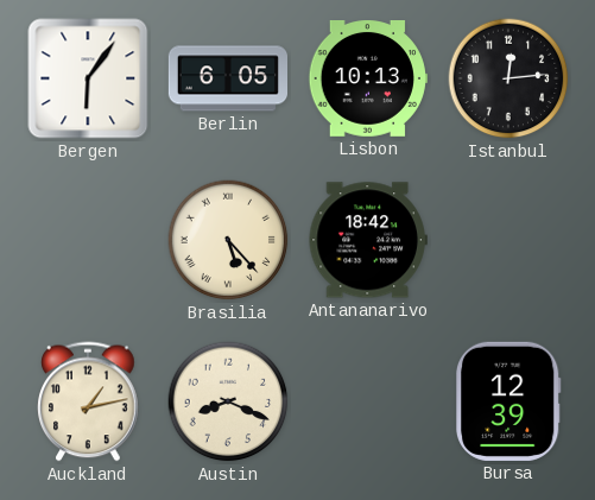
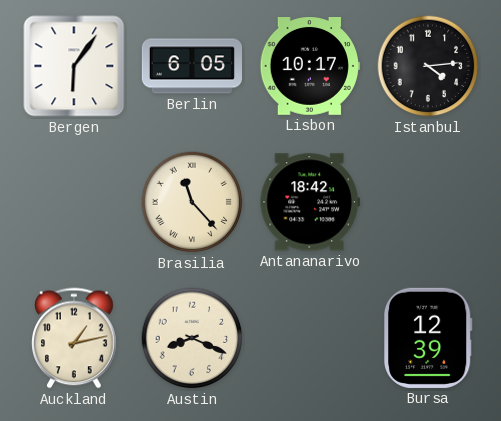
Lisbon: 10:13 -> 10:17 (310, 67)
Istanbul: 12:14 -> 4:14 (428, 66)
Brasilia: 5:23 -> 11:23 (192, 202)
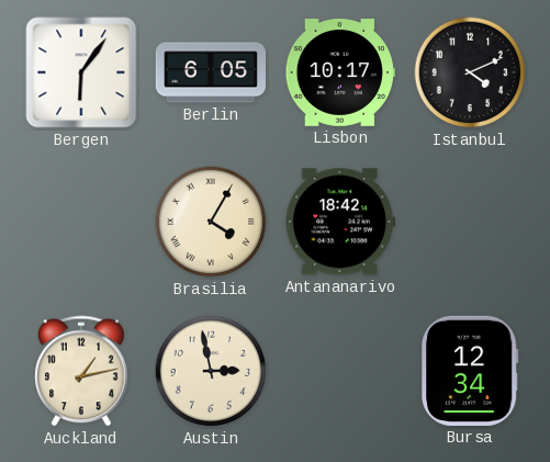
Istanbul: 4:14 -> 4:11 (470, 72)
Brasilia: 11:23 -> 4:05 (211, 222)
Austin: 8:19 -> 2:58 (211, 371)
Bursa: 12:39 -> 12:34 (470, 371)
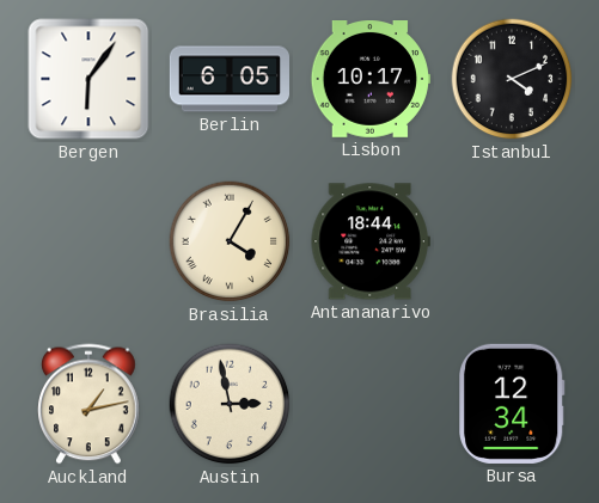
Antananarivo: 18:42 -> 18:44 (371, 241)
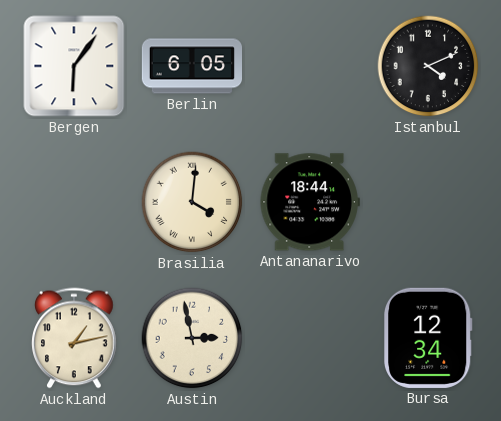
Lisbon: 10:17 -> none (371, 80)
Brasilia: 4:05 -> 4:01 (192, 202)
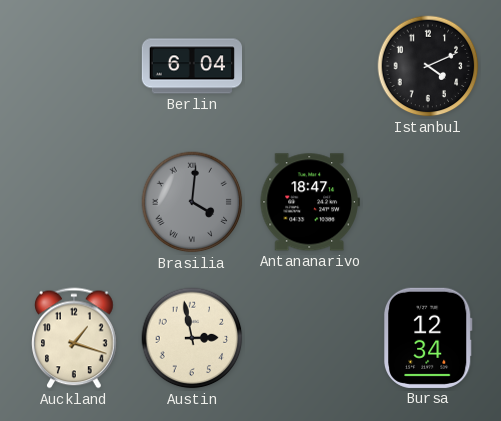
Bergen: 6:06 -> none (74, 66)
Berlin: 6:05 -> 6:04 (191, 66)
Brasilia dial: cream -> grey (192, 202)
Antananarivo: 18:44 -> 18:47 (310, 202)
Auckland: 1:13 -> 1:18 (74, 338)
